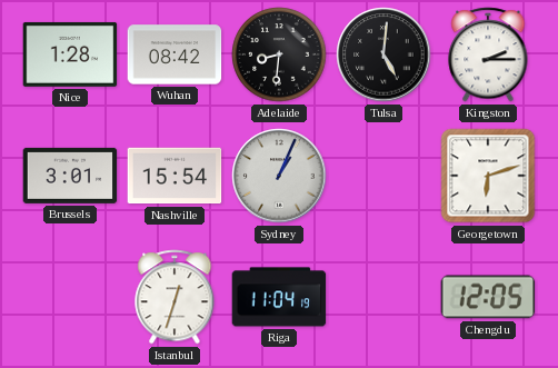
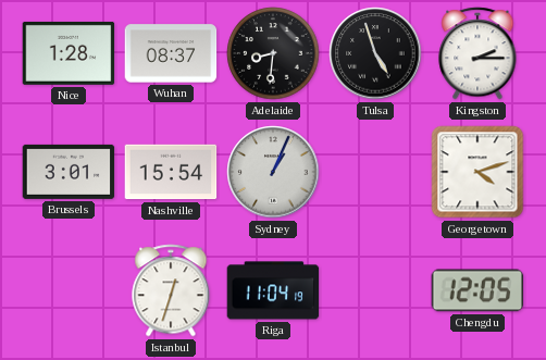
Wuhan: 08:42 -> 08:37 (171, 53)
Tulsa: 5:01 -> 4:57 (375, 53)
Georgetown: 6:12 -> 4:12 (477, 172)
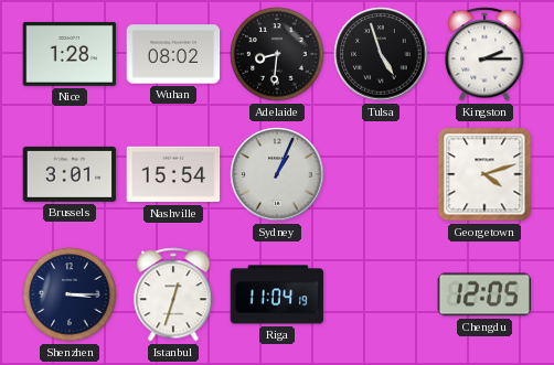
Wuhan: 08:37 -> 08:02 (173, 54)
Shenzhen: none -> 3:15 (70, 294)
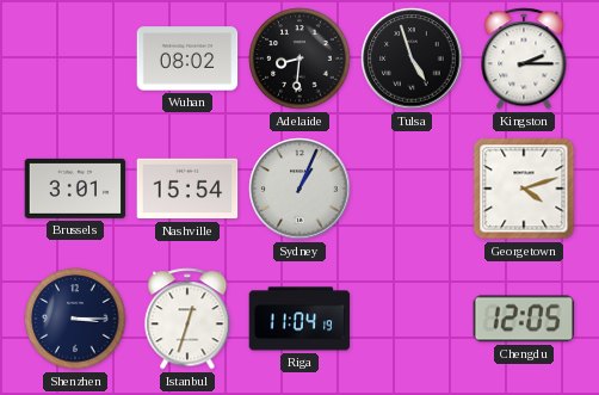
Nice: 1:28 -> none (70, 54)
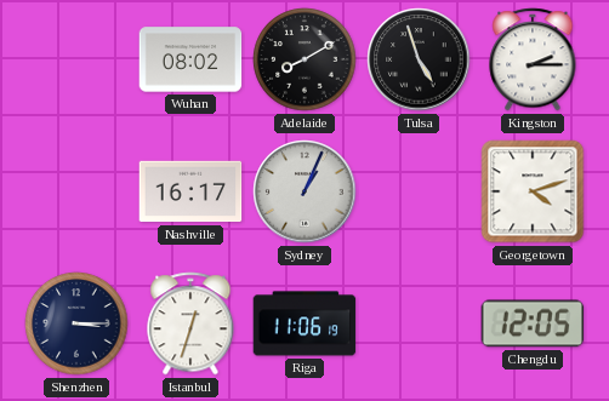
Adelaide: 8:31 -> 8:10 (304, 59)
Brussels: 3:01 -> none (75, 189)
Nashville: 15:54 -> 16:17 (190, 191)
Riga: 11:04 -> 11:06 (304, 323)
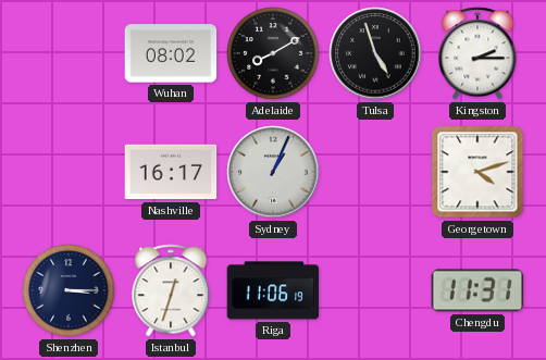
Chengdu: 12:05 -> 11:31 (477, 290)
